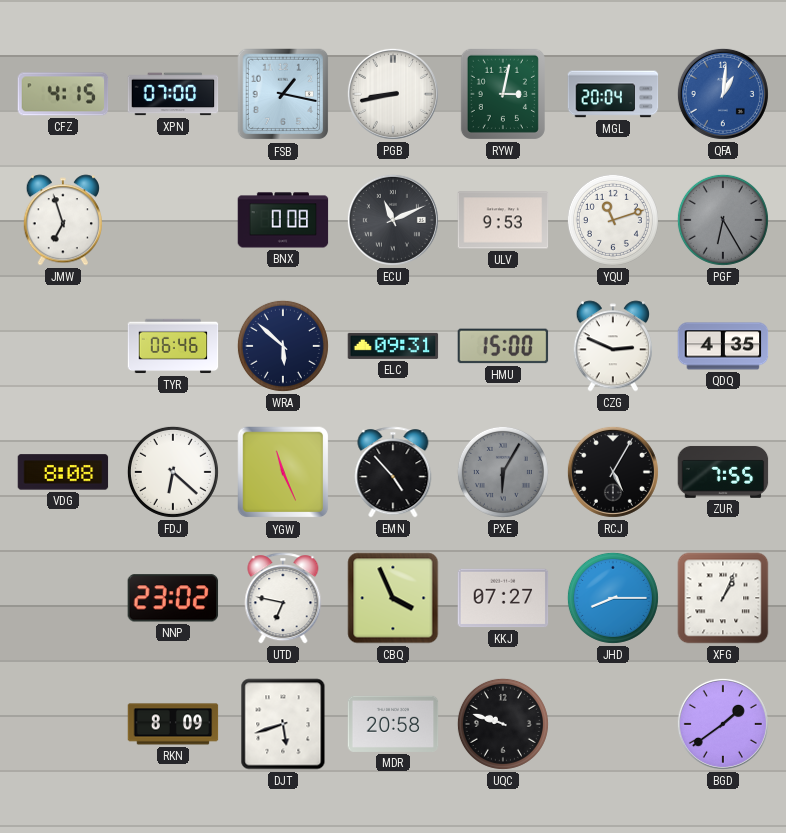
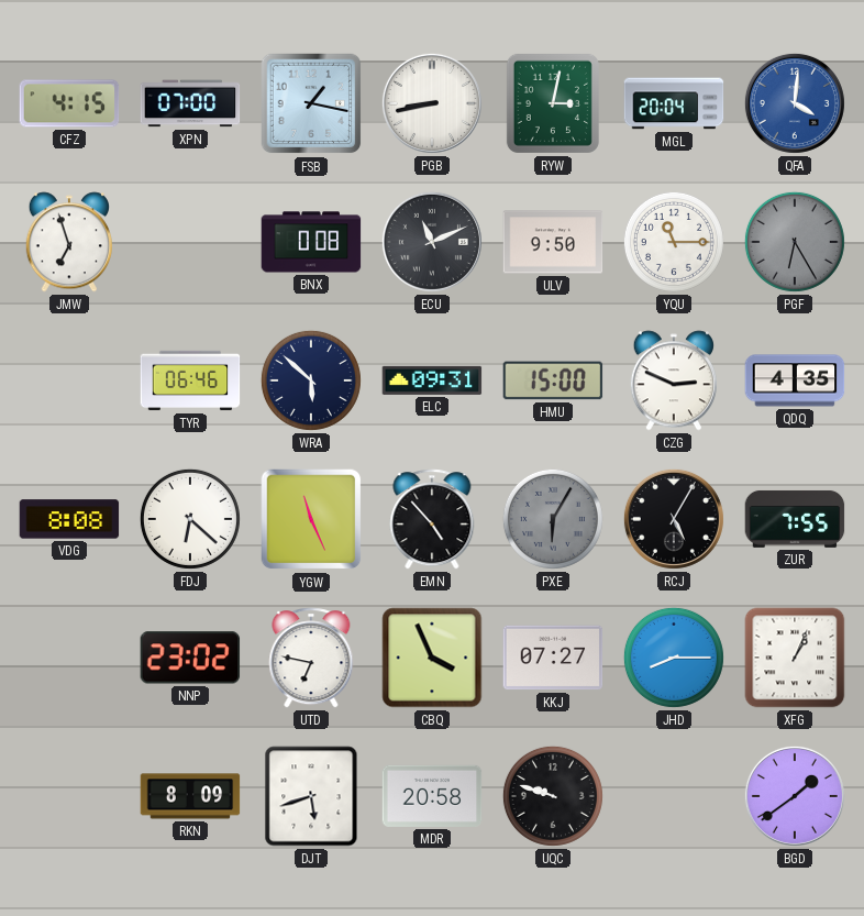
QFA: 1:01 -> 4:01 (795, 103)
ULV: 9:53 -> 9:50 (553, 242)
YQU: 11:12 -> 11:15 (674, 242)
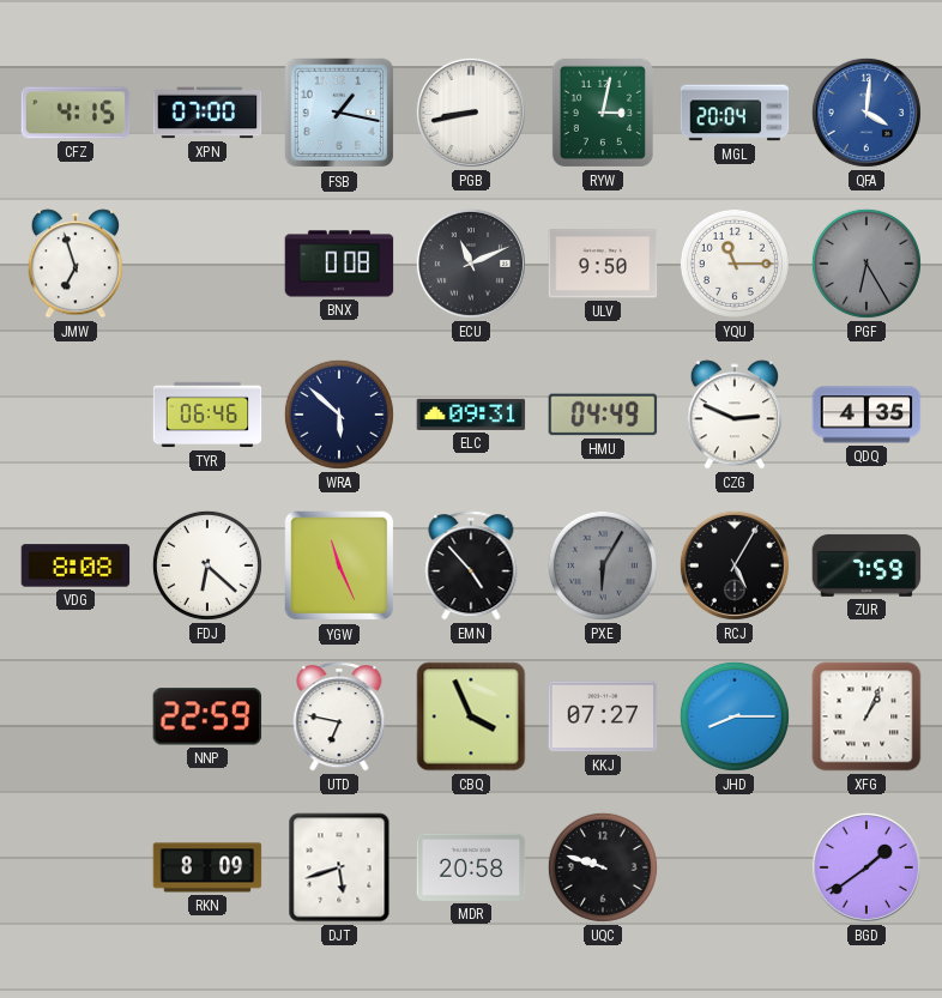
HMU: 15:00 -> 04:49 (603, 415)
ZUR: 7:55 -> 7:59 (866, 565)
NNP: 23:02 -> 22:59 (207, 716)
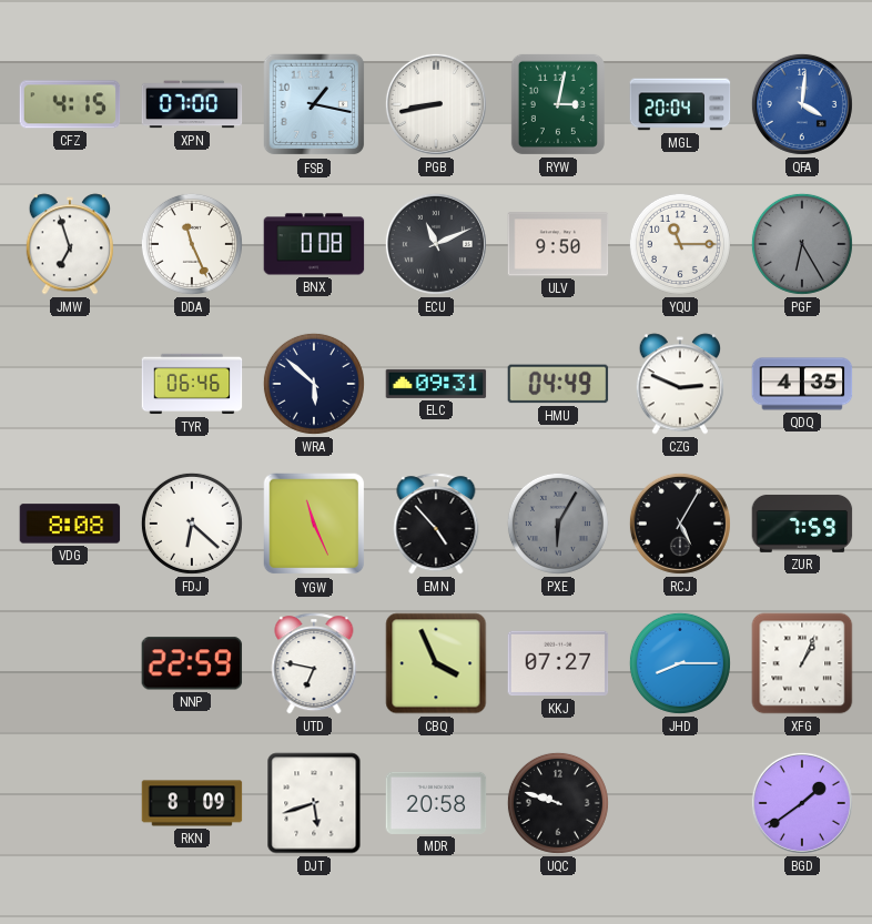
DDA: none -> 11:26 (192, 244)
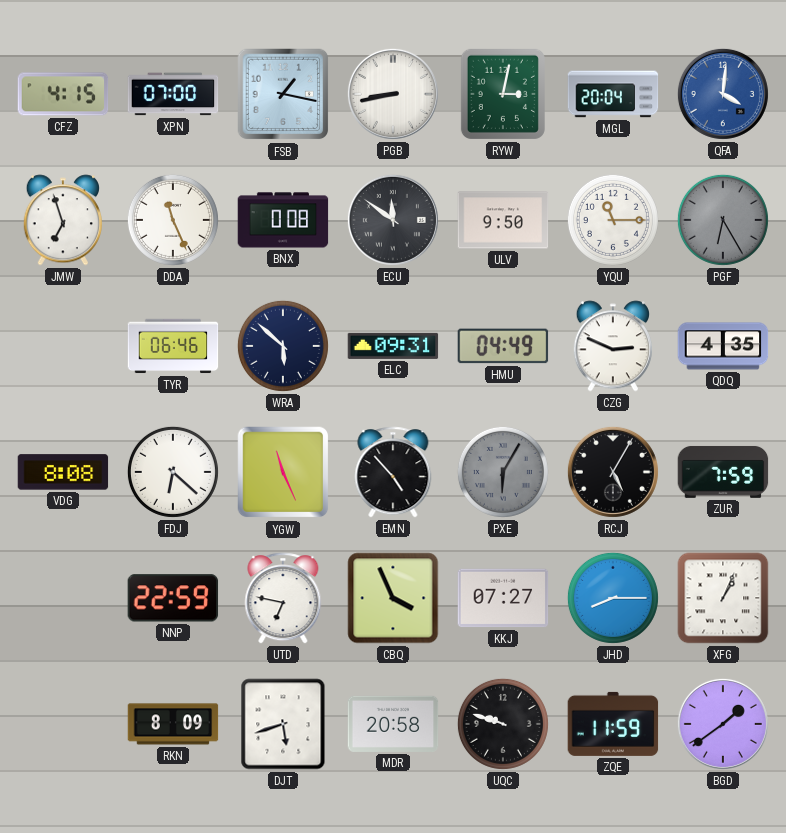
ECU: 11:11 -> 11:51 (393, 220)
ZQE: none -> 11:59 (613, 724)
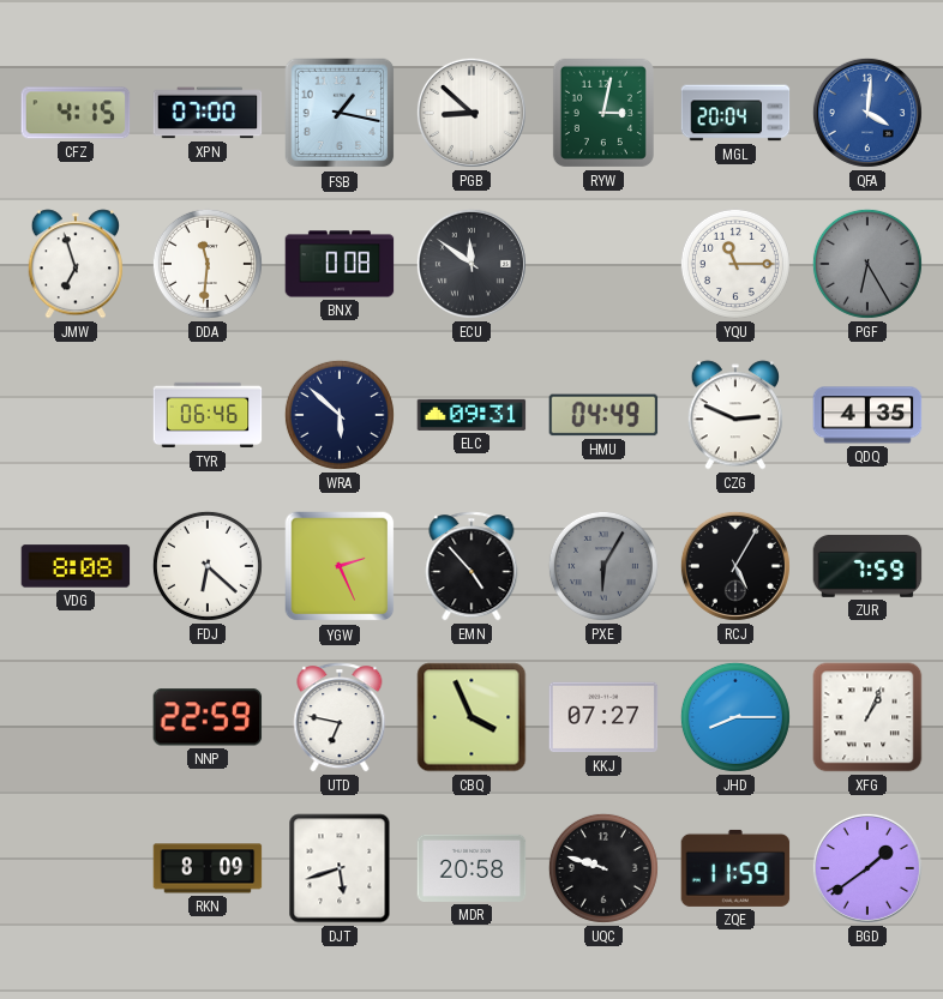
PGB: 8:43 -> 8:52 (472, 113)
DDA: 11:26 -> 11:31 (208, 264)
ULV: 9:50 -> none (503, 220)
YGW: 11:26 -> 2:26 (340, 566)
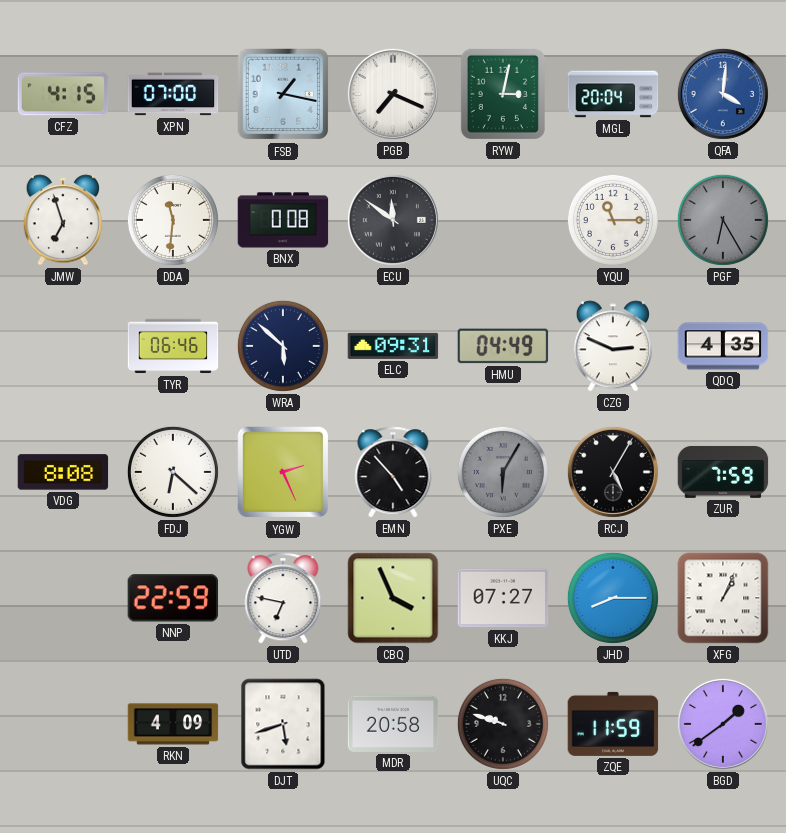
PGB: 8:52 -> 7:19 (393, 94)
RKN: 8:09 -> 4:09 (173, 724)
